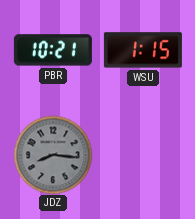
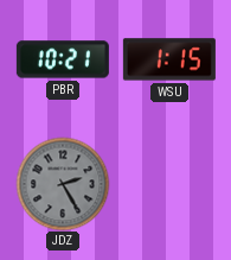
JDZ: 8:16 -> 2:25 (63, 184)
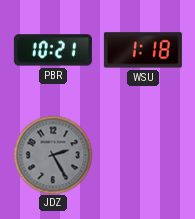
WSU: 1:15 -> 1:18 (143, 50)
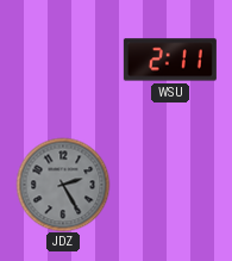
PBR: 10:21 -> none (53, 50)
WSU: 1:18 -> 2:11 (170, 60)
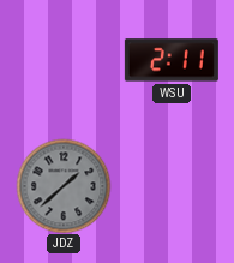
JDZ: 2:25 -> 1:38 (64, 186)
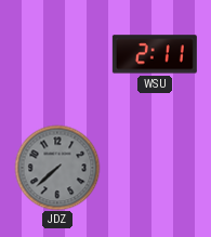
JDZ: 1:38 -> 7:38 (57, 168)
